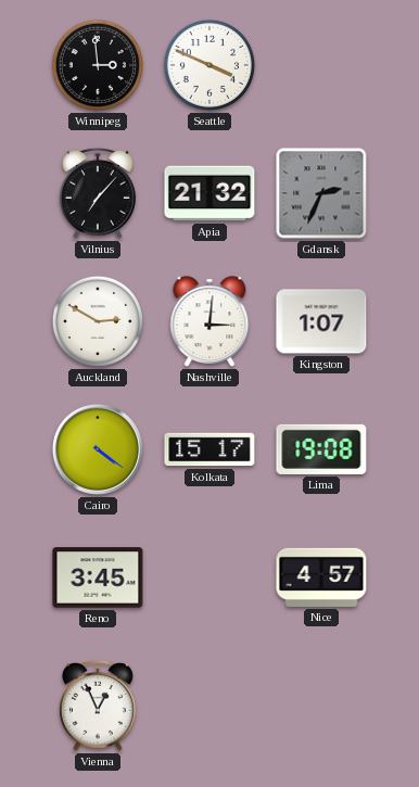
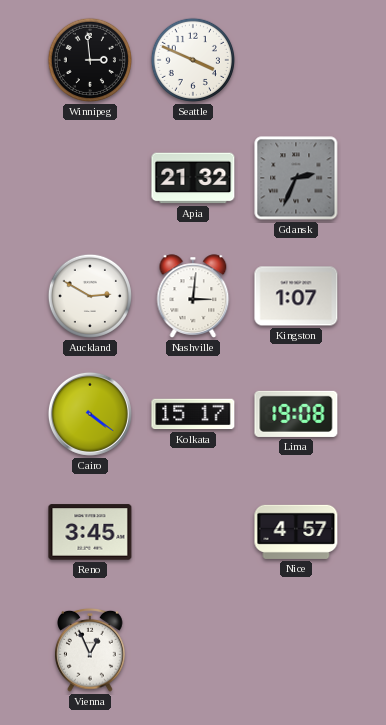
Vilnius: 7:07 -> none (99, 193)
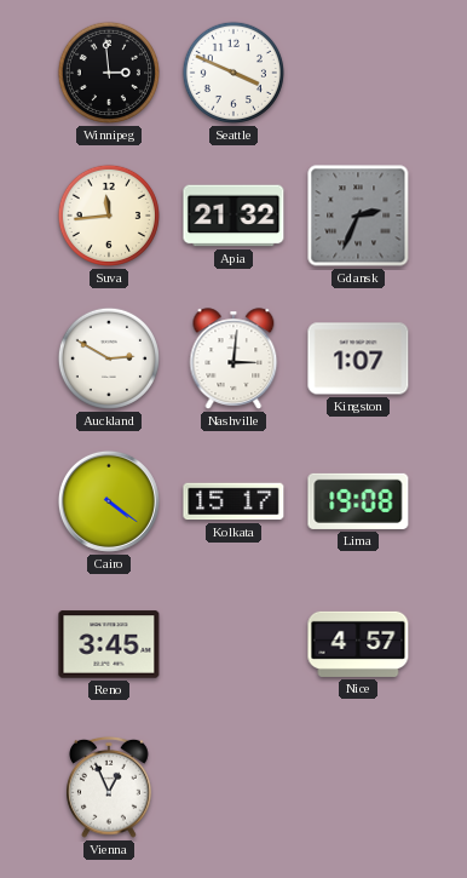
Suva: none -> 11:44 (109, 216)
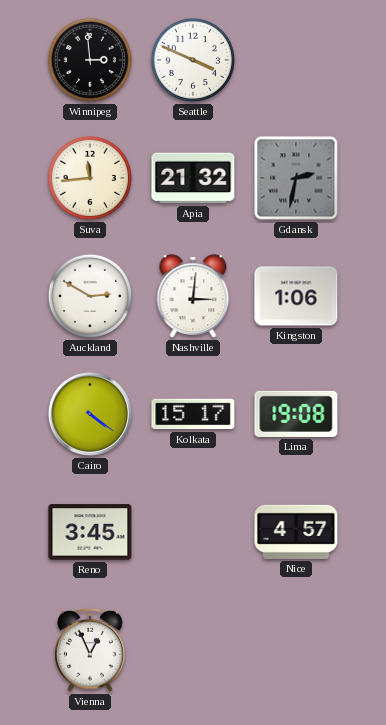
Gdansk: 2:34 -> 2:32 (296, 178)
Kingston: 1:07 -> 1:06 (296, 296)
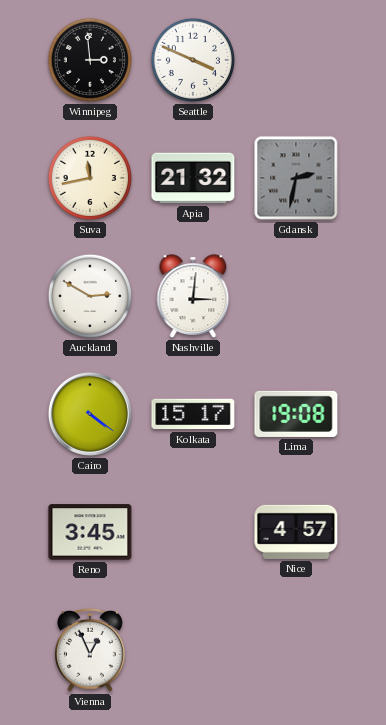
Suva: 11:44 -> 11:43 (90, 178)
Kingston: 1:06 -> none (296, 296)
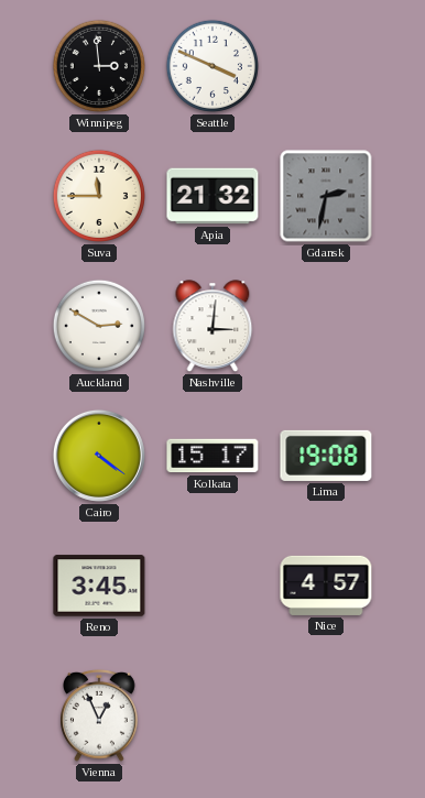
Suva: 11:43 -> 11:45 (99, 196)
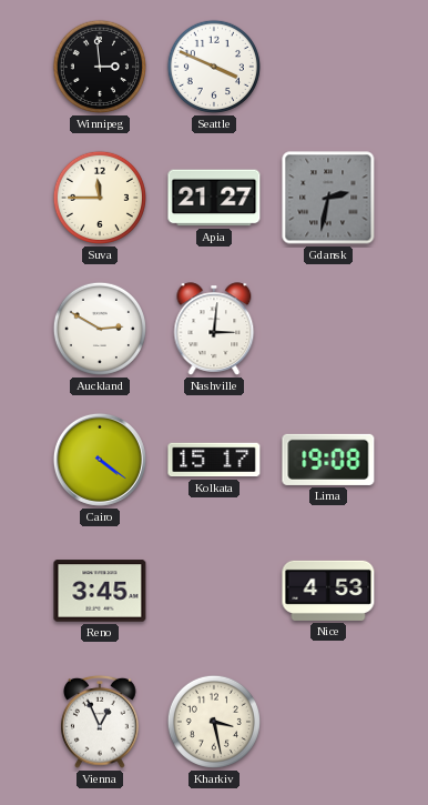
Apia: 21:32 -> 21:27 (214, 198)
Nice: 4:57 -> 4:53 (328, 591)
Kharkiv: none -> 3:28 (214, 722)
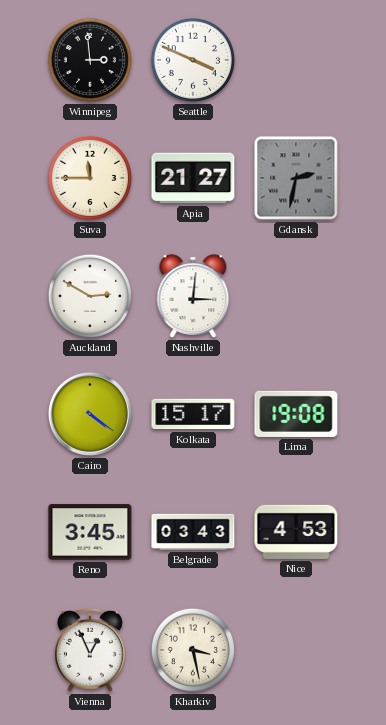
Belgrade: none -> 03:43 (193, 532)
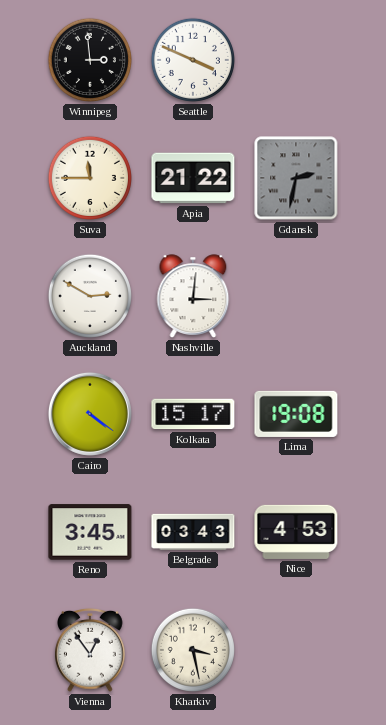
Apia: 21:27 -> 21:22 (193, 178)
Vienna: 12:56 -> 12:54 (91, 650)
